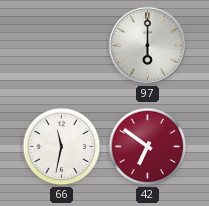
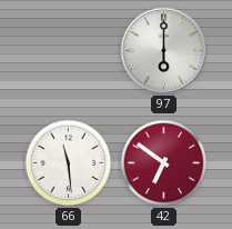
66: 11:32 -> 11:29 (69, 163)
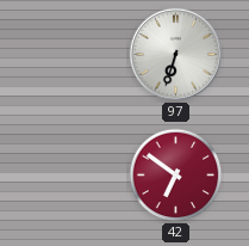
97: 6:00 -> 6:33 (175, 54)
66: 11:29 -> none (69, 163)
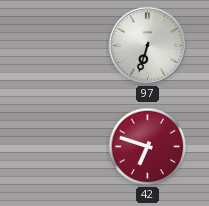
42: 6:51 -> 6:48 (148, 147)
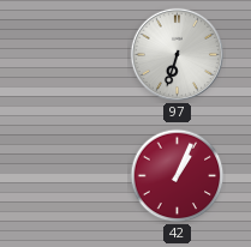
42: 6:48 -> 1:04 (178, 176)
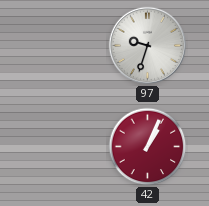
97: 6:33 -> 9:33 (147, 45)
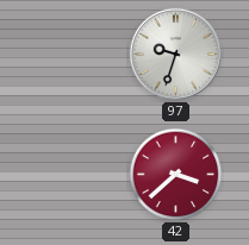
42: 1:04 -> 3:38 (176, 175)
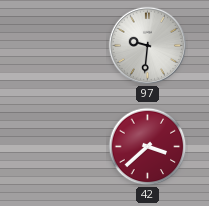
97: 9:33 -> 9:31 (147, 45)
